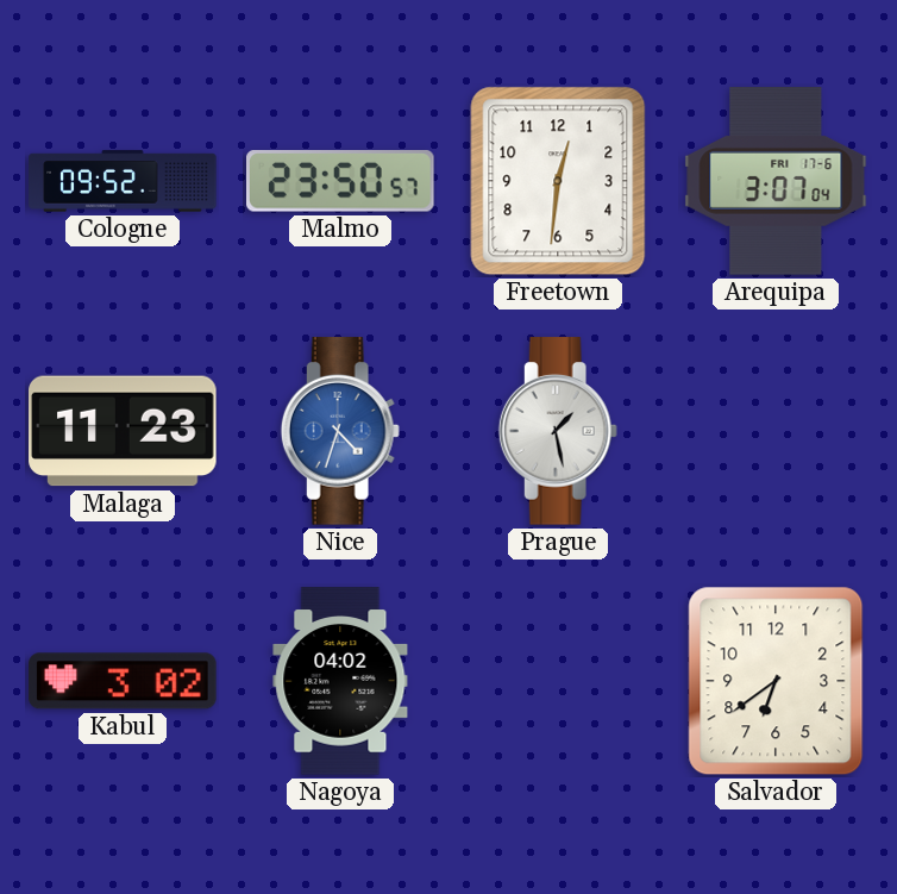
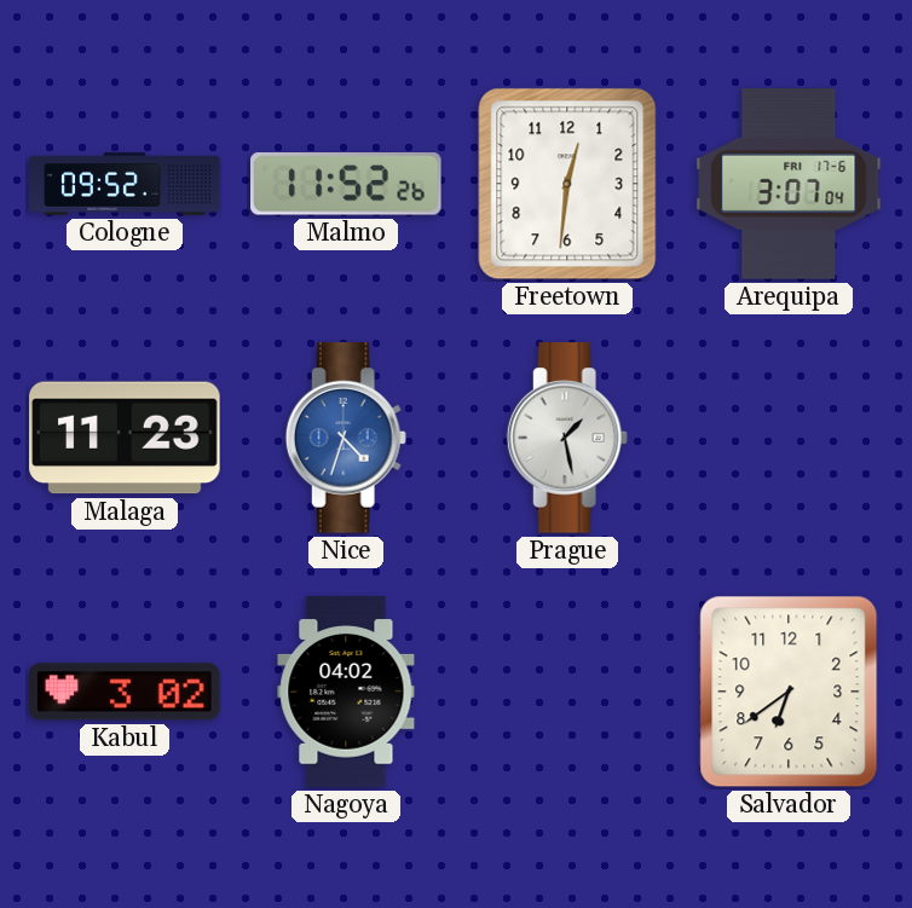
Malmo: 23:50 -> 11:52 (347, 184)
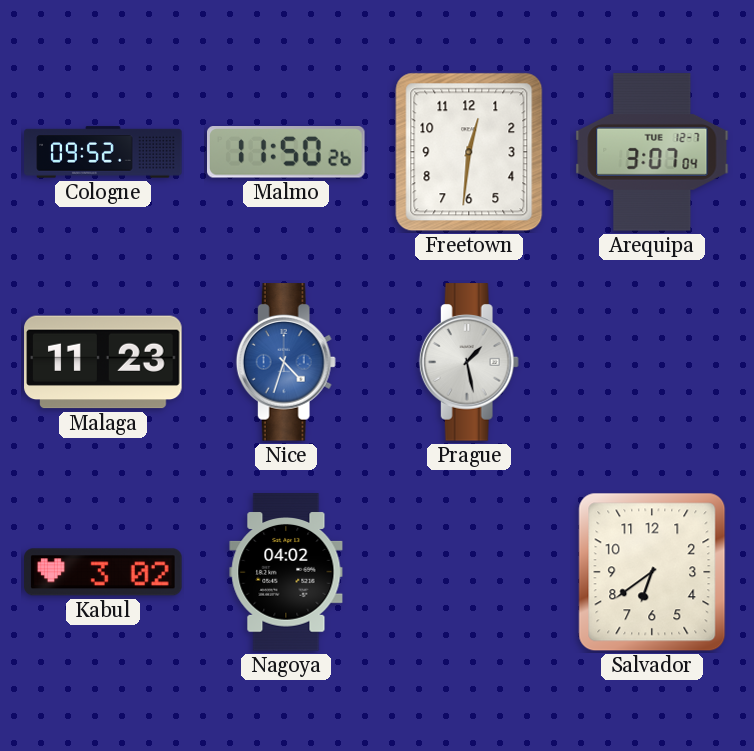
Malmo: 11:52 -> 11:50 (287, 152)
Arequipa date: FRI 17-6 -> TUE 12-7 (652, 152)
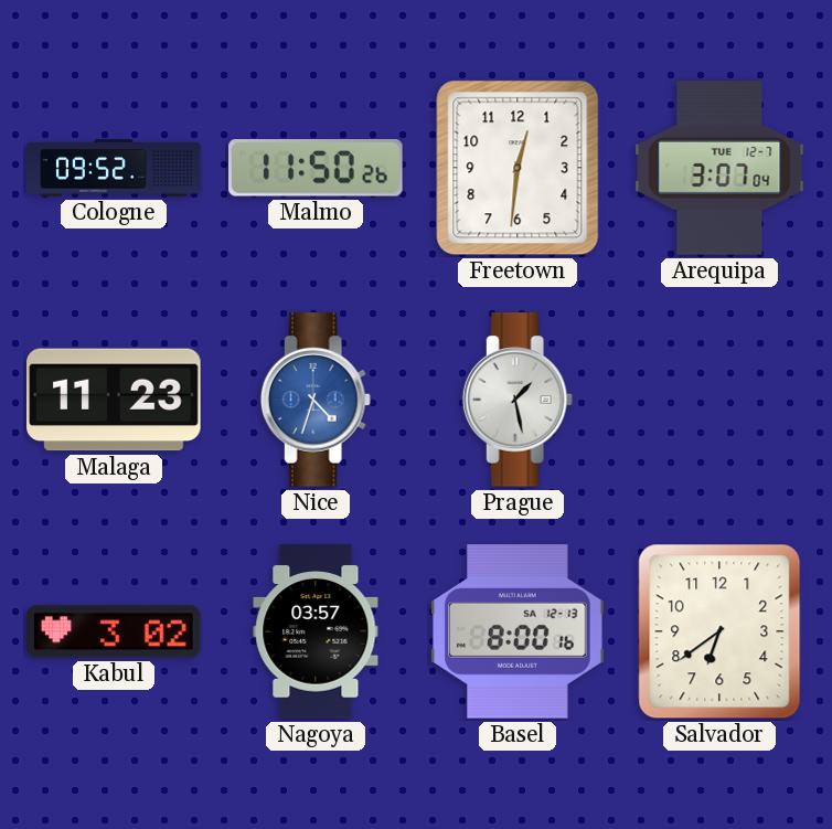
Nagoya: 04:02 -> 03:57 (316, 631)
Basel: none -> 8:00 (518, 631)
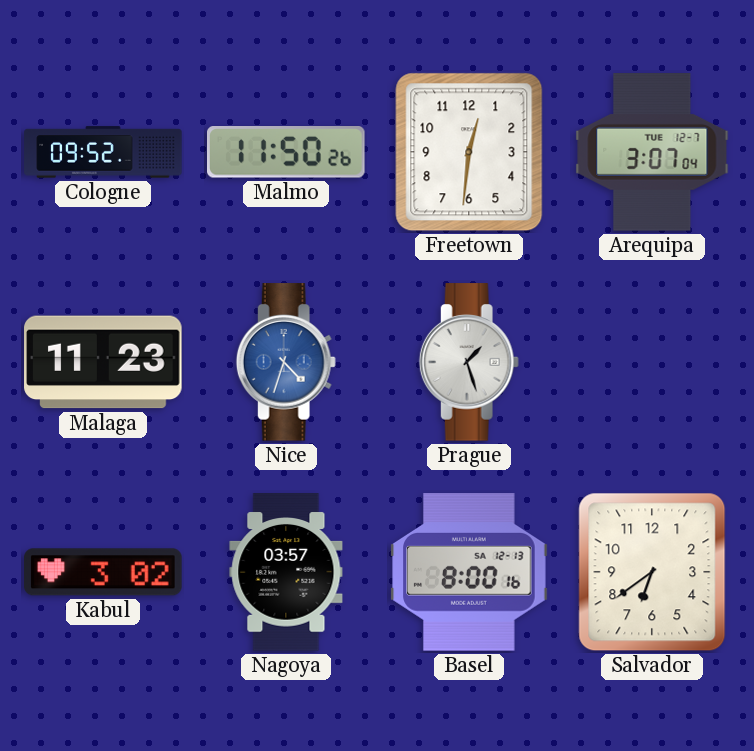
Prague: 1:28 -> 1:27 (469, 362)
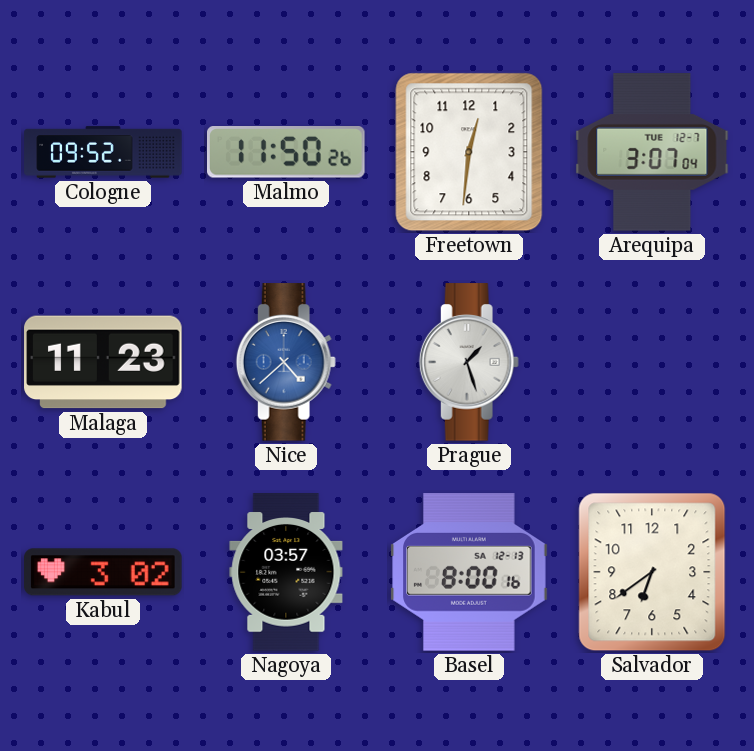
Nice: 4:33 -> 4:38 (286, 362)
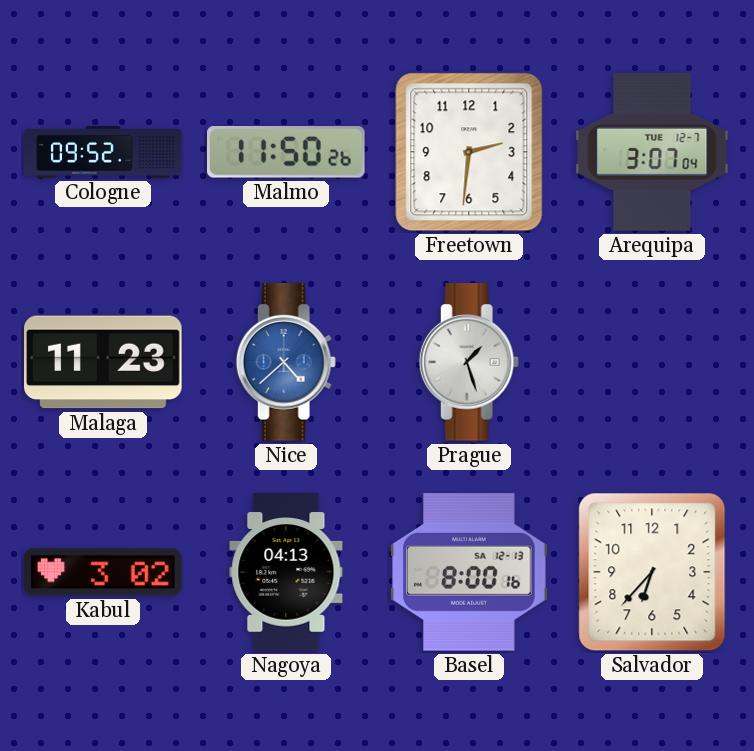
Freetown: 12:31 -> 2:31 (469, 152)
Nagoya: 03:57 -> 04:13 (286, 572)
Salvador: 6:39 -> 6:37 (652, 572)
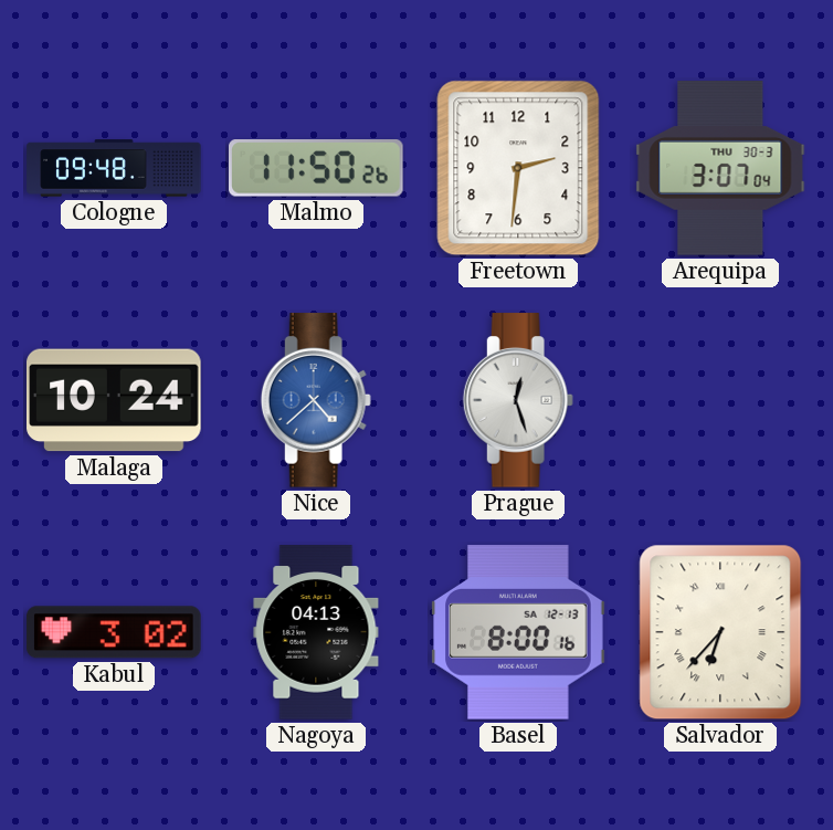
Cologne: 09:52 -> 09:48 (114, 168)
Arequipa date: TUE 12-7 -> THU 30-3 (720, 168)
Malaga: 11:23 -> 10:24 (114, 400)
Prague: 1:27 -> 12:27 (518, 400)
Salvador numerals: Arabic -> Roman (720, 632)
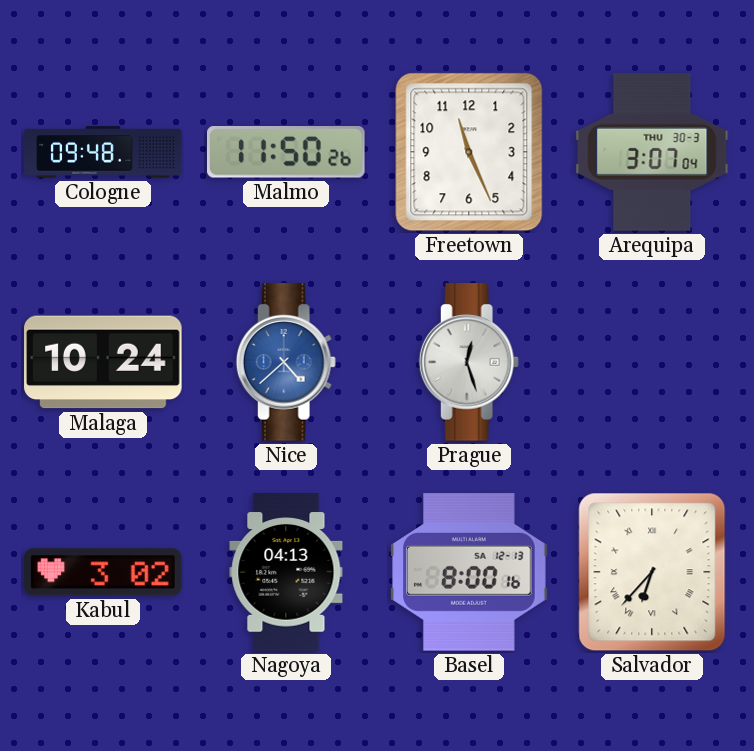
Freetown: 2:31 -> 11:26 (469, 152)
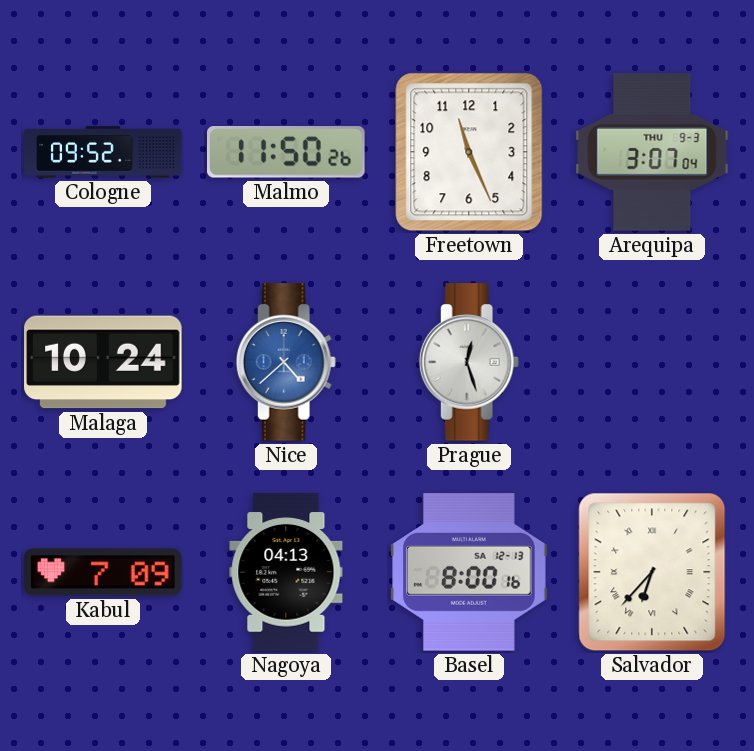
Cologne: 09:48 -> 09:52 (103, 152)
Arequipa date: THU 30-3 -> THU 9-3 (652, 152)
Kabul: 3:02 -> 7:09 (103, 572)
